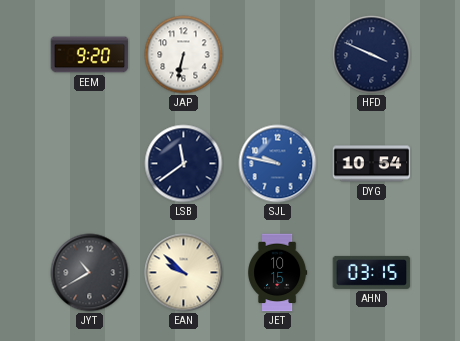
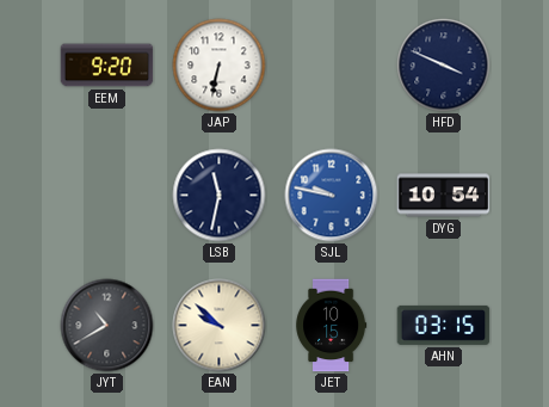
LSB: 11:39 -> 11:32 (220, 196)
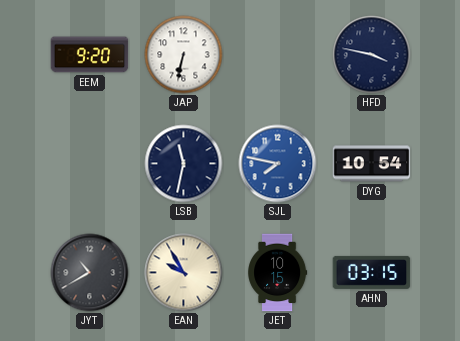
HFD: 3:49 -> 3:47 (372, 55)
SJL: 9:47 -> 7:47 (278, 164)
EAN: 9:52 -> 9:55 (184, 273)
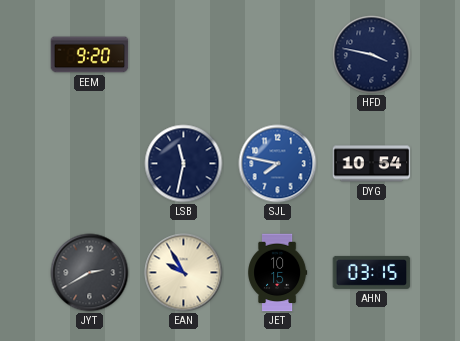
JAP: 6:32 -> none (184, 55)
JYT: 10:40 -> 2:40 (90, 273)
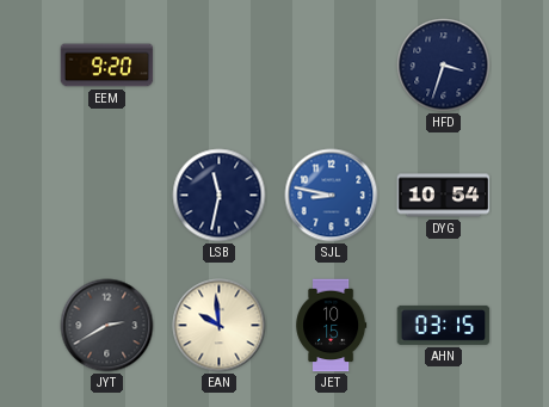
HFD: 3:47 -> 3:33 (444, 66)
SJL: 7:47 -> 8:47 (332, 196)
EAN: 9:55 -> 9:59 (220, 326)
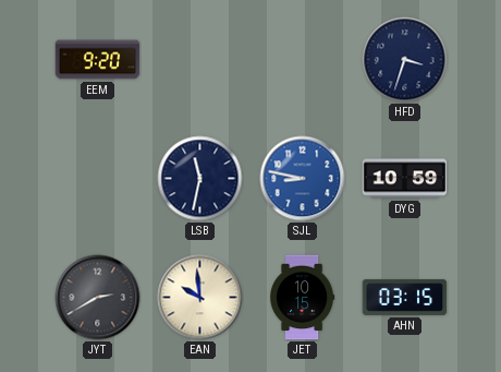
DYG: 10:54 -> 10:59 (405, 179)
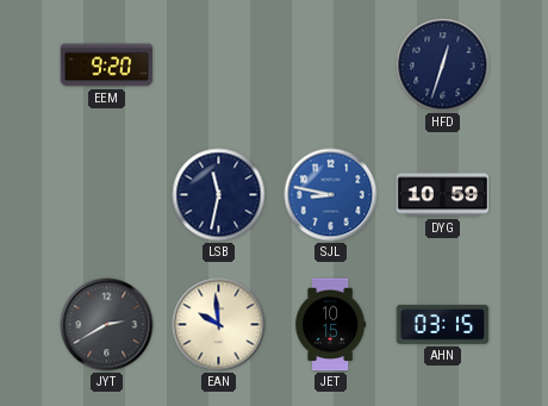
HFD: 3:33 -> 12:33 (443, 65)
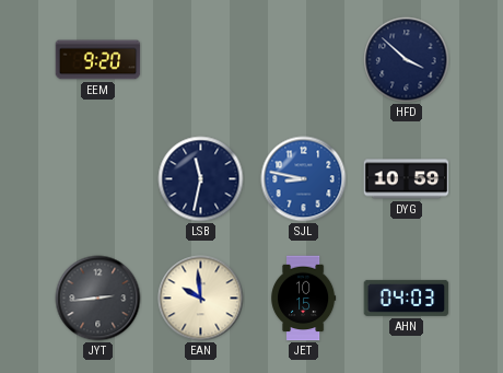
HFD: 12:33 -> 3:52 (407, 60)
JYT: 2:40 -> 2:44 (98, 299)
AHN: 03:15 -> 04:03 (407, 298)
